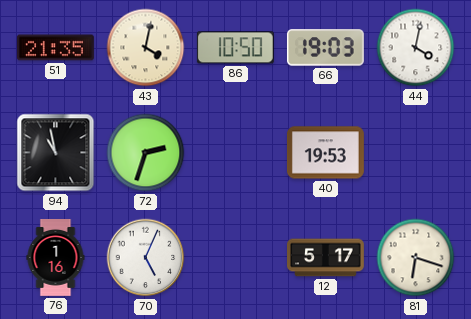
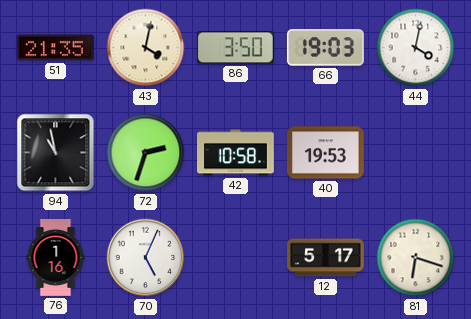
86: 10:50 -> 3:50 (235, 48)
42: none -> 10:58 (236, 153)
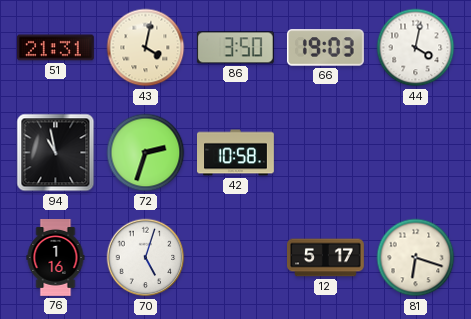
51: 21:35 -> 21:31 (56, 48)
40: 19:53 -> none (325, 153)
70: 5:04 -> 5:03 (146, 258)
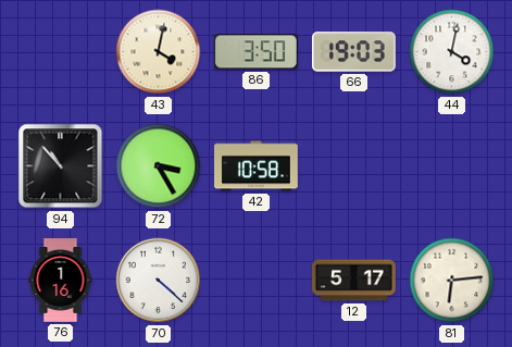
51: 21:31 -> none (56, 48)
94: 10:58 -> 10:53 (61, 166)
72: 2:33 -> 3:25 (159, 166)
70: 5:03 -> 4:22 (159, 281)
81: 6:18 -> 6:14 (452, 281)
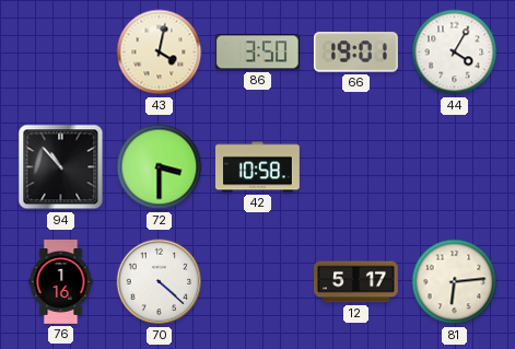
66: 19:03 -> 19:01 (355, 53)
44: 4:02 -> 4:05 (455, 53)
72: 3:25 -> 3:30 (160, 167)
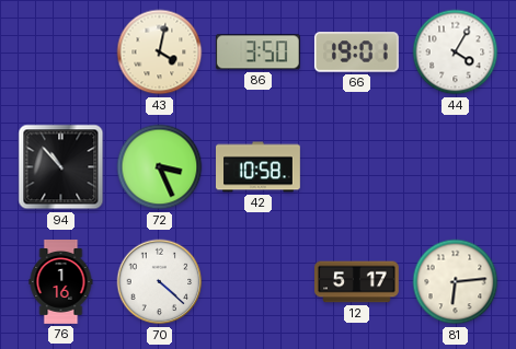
72: 3:30 -> 3:26 (160, 167)
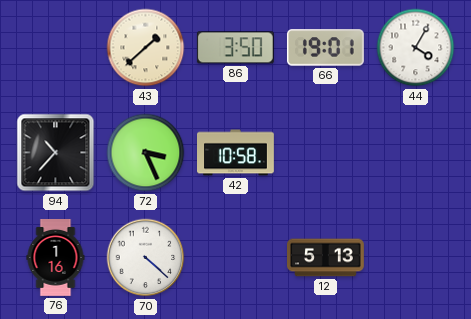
43: 4:02 -> 1:38 (146, 48)
94: 10:53 -> 10:37 (56, 153)
12: 5:17 -> 5:13 (326, 258)
81: 6:14 -> none (456, 282)
